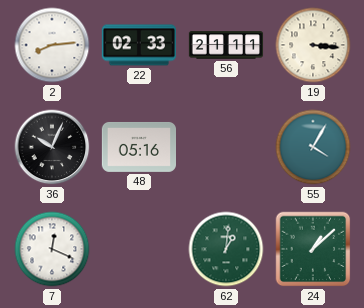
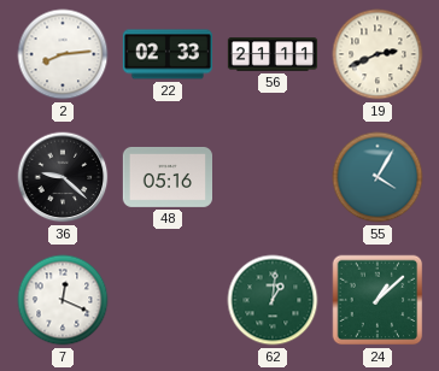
19: 3:16 -> 2:41 (377, 54)
36: 10:04 -> 9:22 (63, 177)
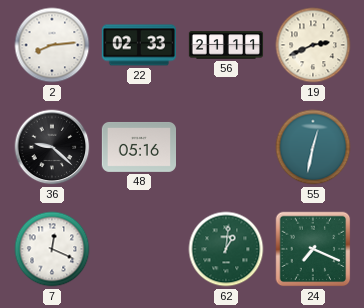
55: 4:05 -> 12:32 (313, 147)
24: 1:08 -> 7:19 (313, 249)
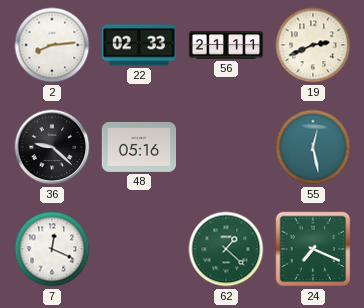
55: 12:32 -> 12:28 (313, 147)
62: 1:01 -> 1:22 (226, 249)
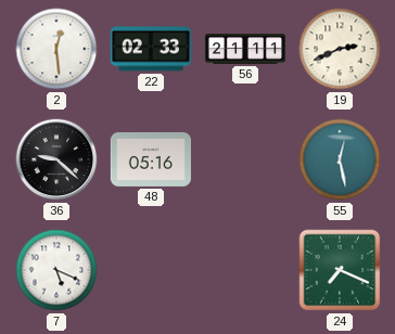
2: 8:14 -> 12:29 (56, 49)
7: 12:19 -> 5:19 (56, 270)
62: 1:22 -> none (226, 249)
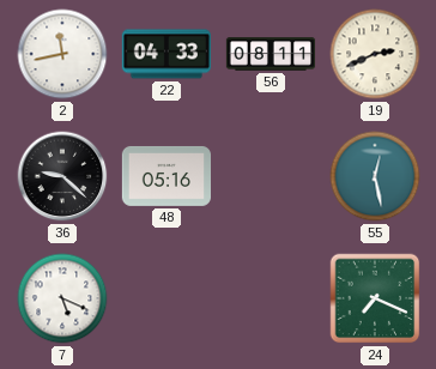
2: 12:29 -> 11:43 (62, 54)
22: 02:33 -> 04:33 (165, 54)
56: 21:11 -> 08:11 (271, 54)
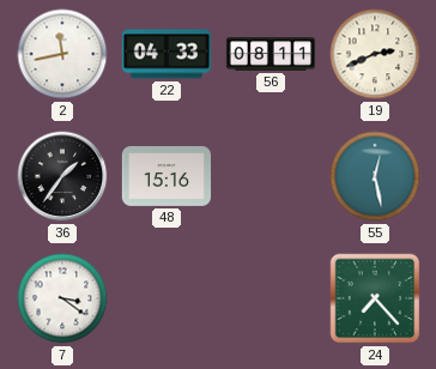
36: 9:22 -> 1:36 (62, 176)
48: 05:16 -> 15:16 (165, 176)
7: 5:19 -> 3:21 (62, 298)
24: 7:19 -> 7:23 (375, 298)
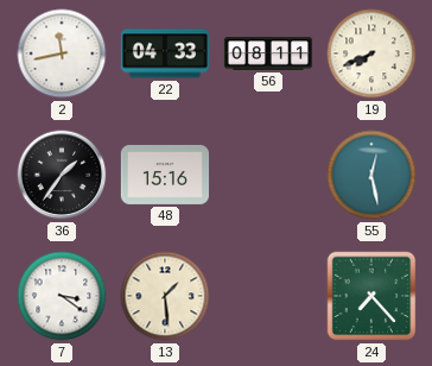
19: 2:41 -> 7:41 (371, 53)
13: none -> 1:29 (165, 296)
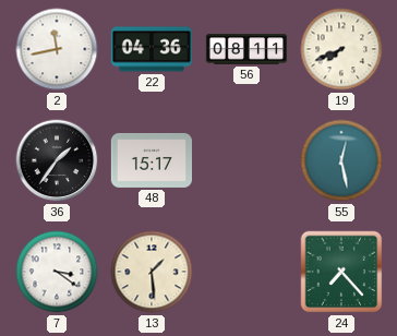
22: 04:33 -> 04:36 (151, 49)
48: 15:16 -> 15:17 (151, 160)
